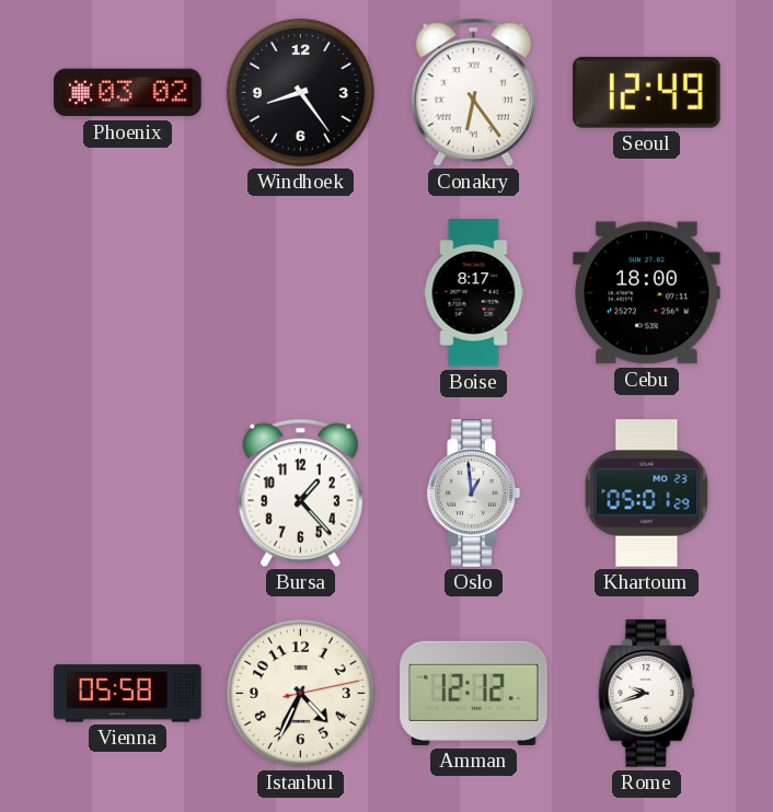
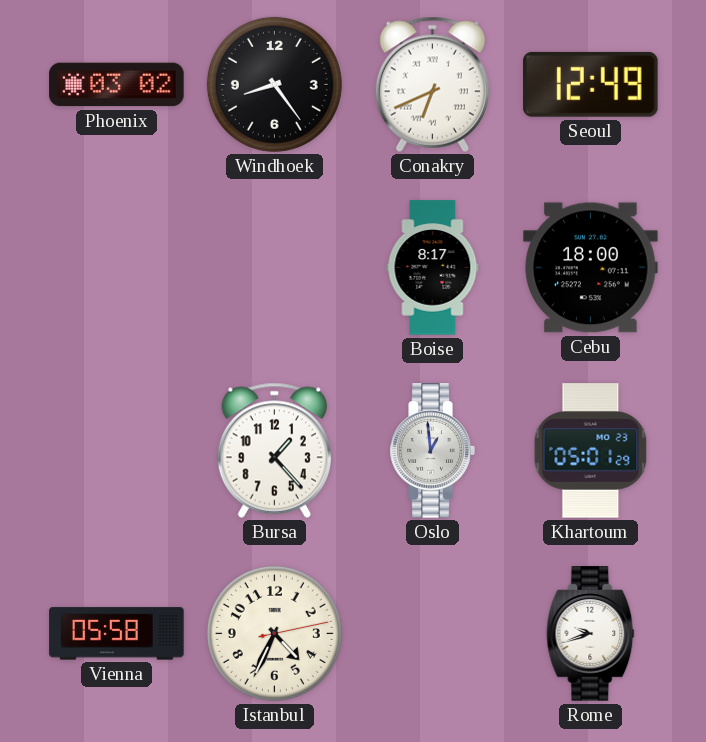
Conakry: 6:24 -> 6:41 (432, 84)
Amman: 12:12 -> none (474, 693)
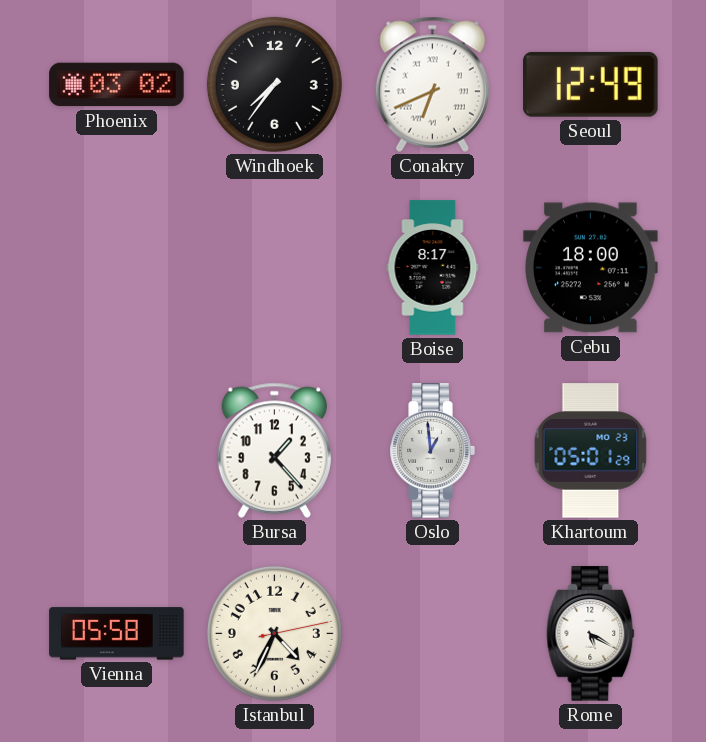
Windhoek: 8:24 -> 7:36 (274, 84)
Rome: 9:42 -> 5:20 (591, 634)
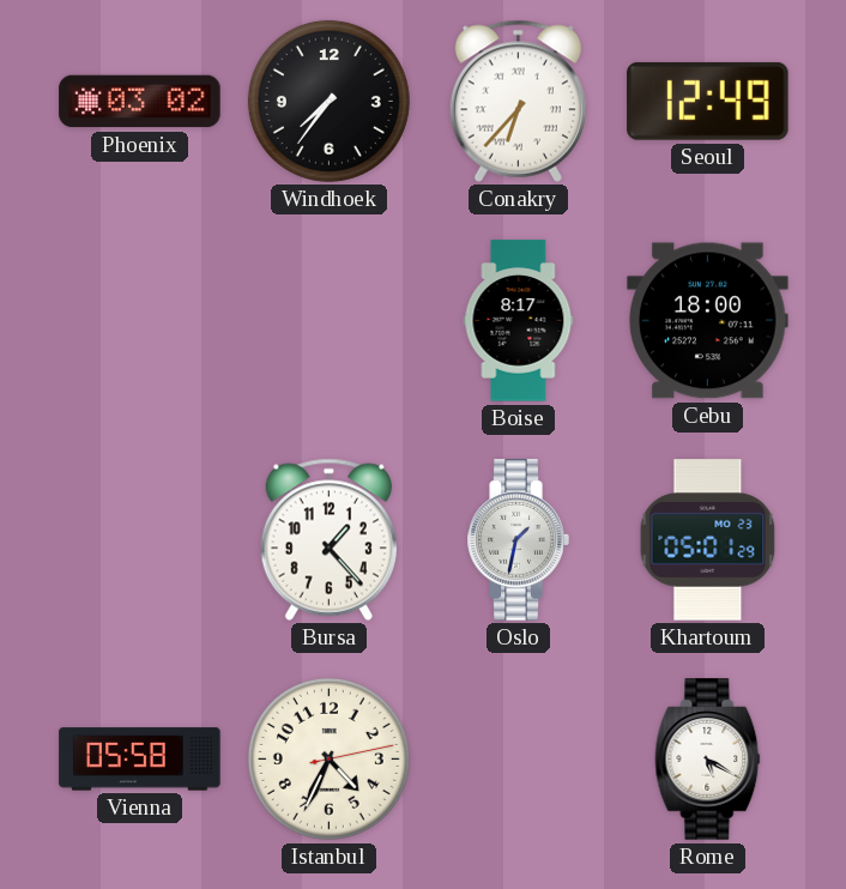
Conakry: 6:41 -> 6:37 (518, 101)
Oslo: 12:59 -> 1:32 (518, 540)
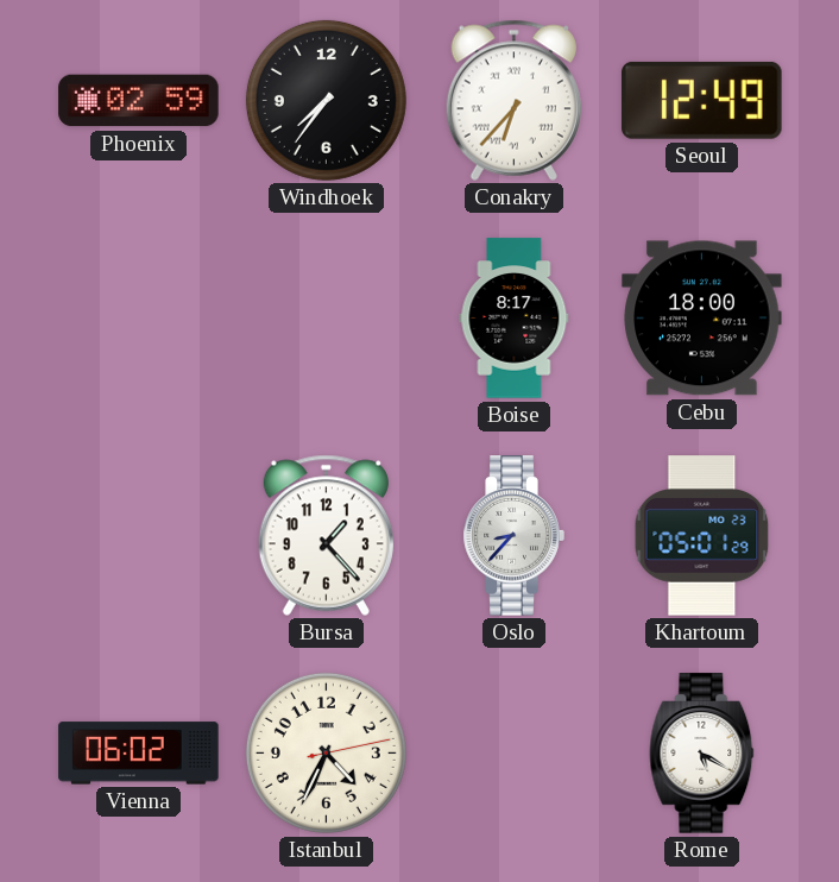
Phoenix: 03:02 -> 02:59 (139, 101)
Oslo: 1:32 -> 8:37 (513, 536)
Vienna: 05:58 -> 06:02 (139, 754)
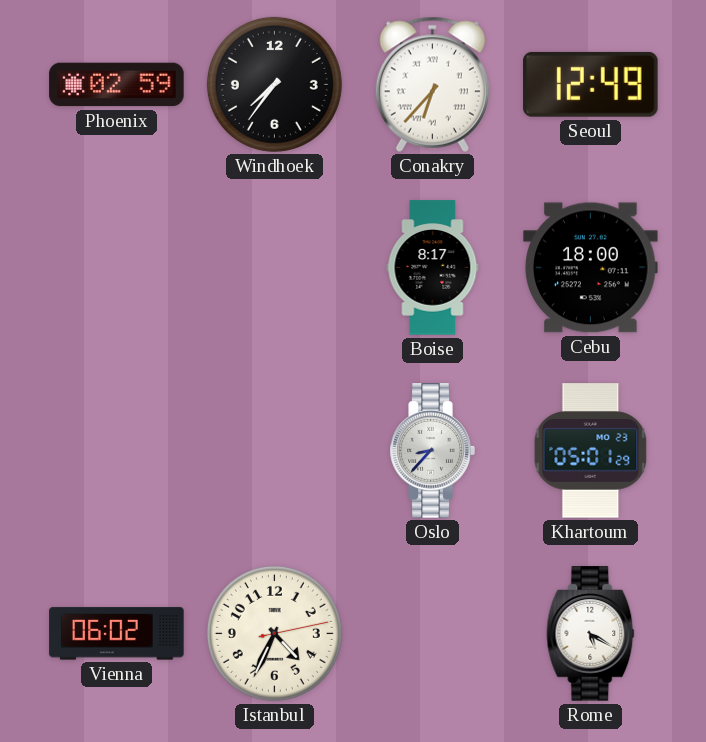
Bursa: 1:23 -> none (326, 535)
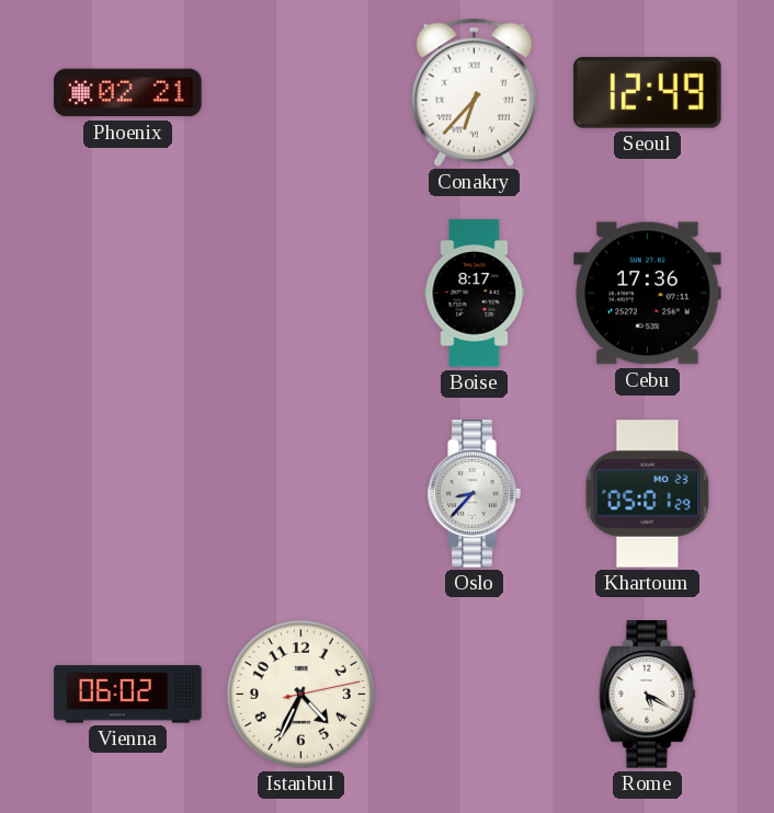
Phoenix: 02:59 -> 02:21 (128, 93)
Windhoek: 7:36 -> none (274, 84)
Cebu: 18:00 -> 17:36 (648, 294)
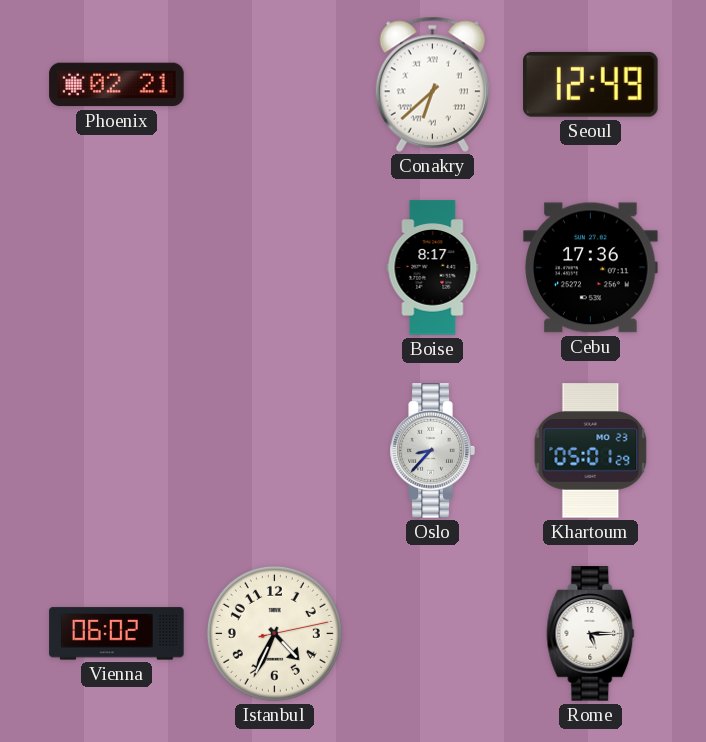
Conakry: 6:37 -> 6:38 (432, 84)
Rome: 5:20 -> 5:15 (591, 634)
